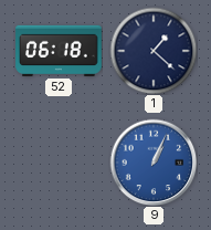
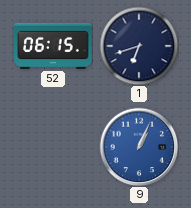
52: 06:18 -> 06:15 (53, 46)
1: 1:22 -> 6:42 (139, 46)
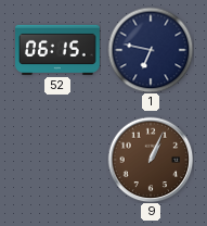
1: 6:42 -> 6:47 (151, 50)
9 dial: blue -> brown (151, 160)
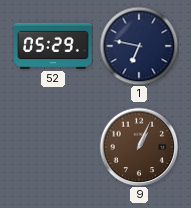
52: 06:15 -> 05:29 (53, 46)
